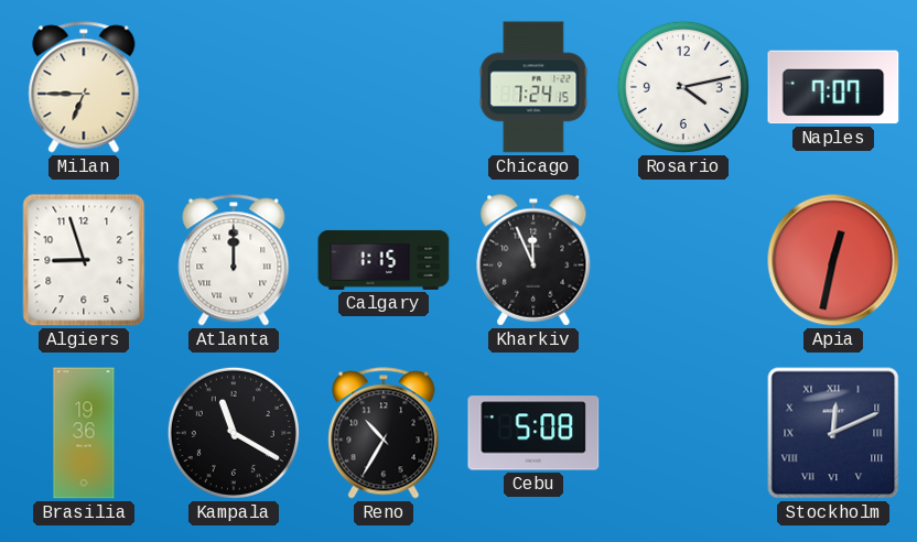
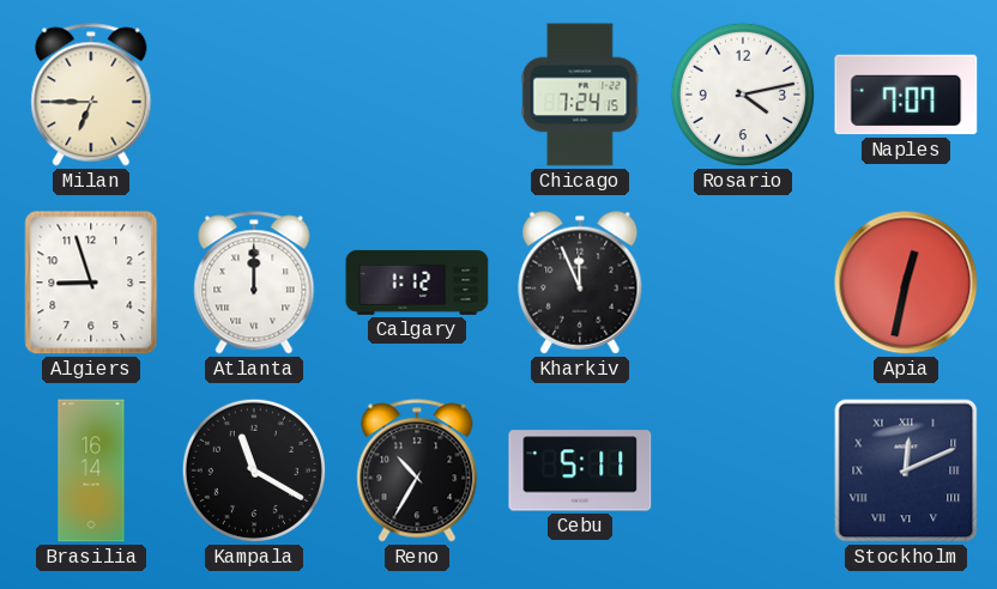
Calgary: 1:15 -> 1:12 (417, 283)
Brasilia: 19:36 -> 16:14 (91, 470)
Cebu: 5:08 -> 5:11 (580, 470)
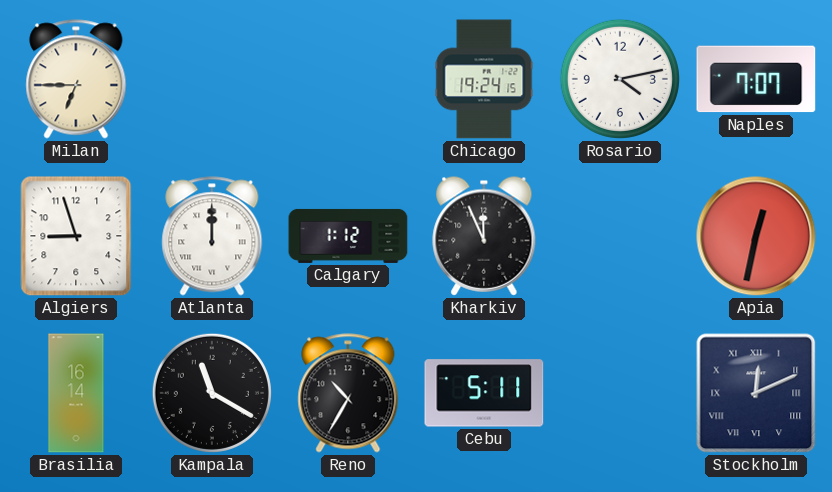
Chicago: 7:24 -> 19:24 (484, 79)
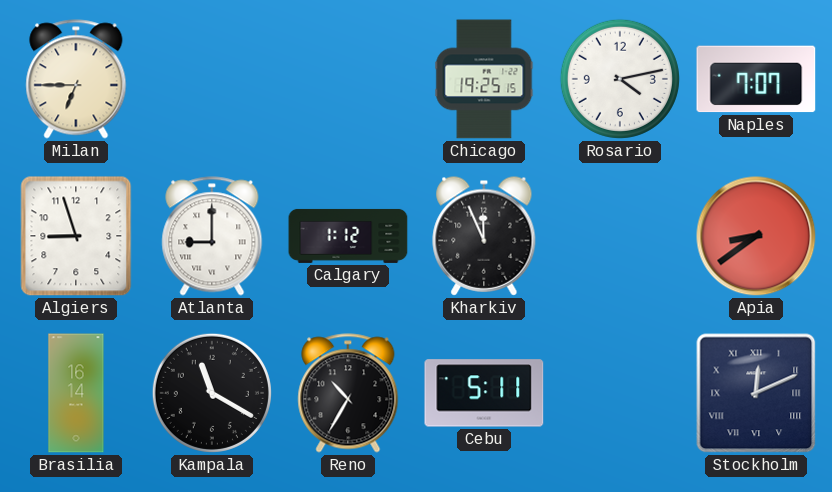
Chicago: 19:24 -> 19:25 (484, 79)
Atlanta: 12:00 -> 9:00 (212, 236)
Apia: 12:32 -> 8:39 (756, 236)
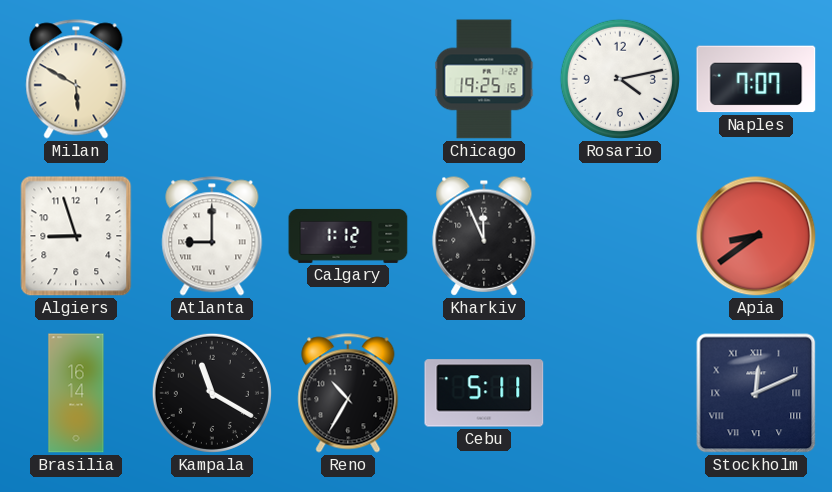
Milan: 6:45 -> 5:50 (76, 79)
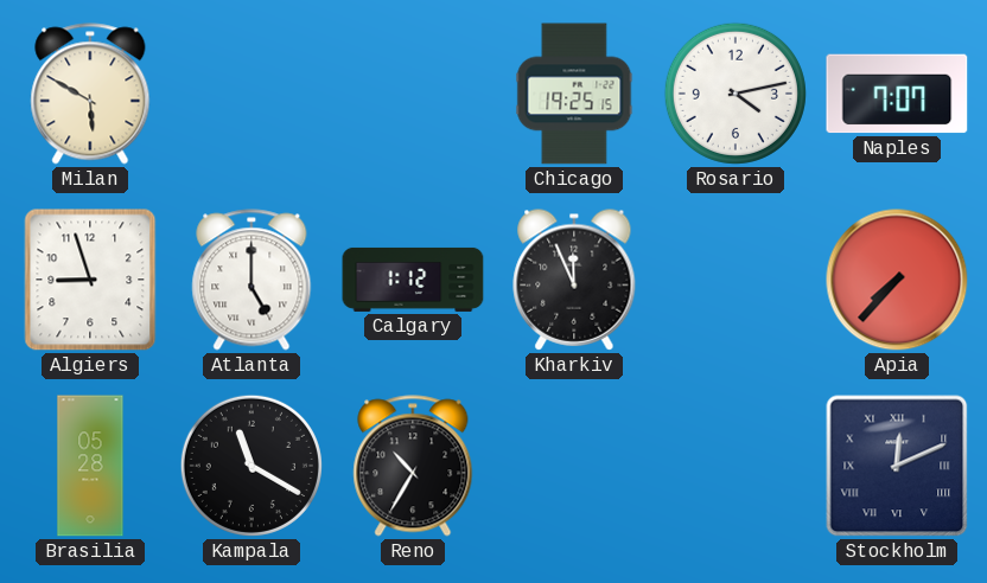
Atlanta: 9:00 -> 5:00 (251, 280)
Apia: 8:39 -> 7:37 (897, 280)
Brasilia: 16:14 -> 05:28 (90, 466)
Cebu: 5:11 -> none (484, 393)
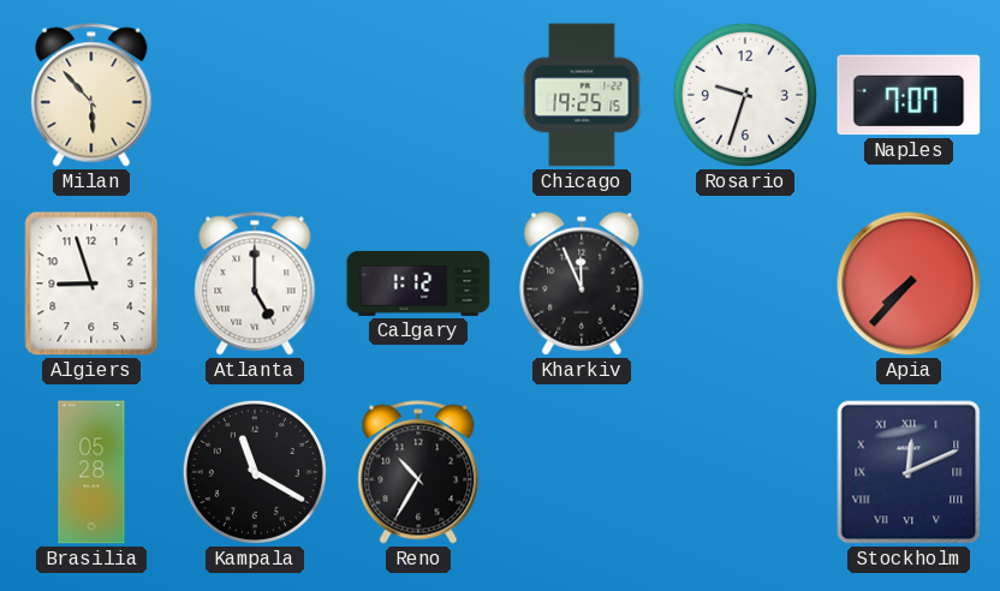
Milan: 5:50 -> 5:53 (91, 95)
Rosario: 4:13 -> 9:33 (745, 95)
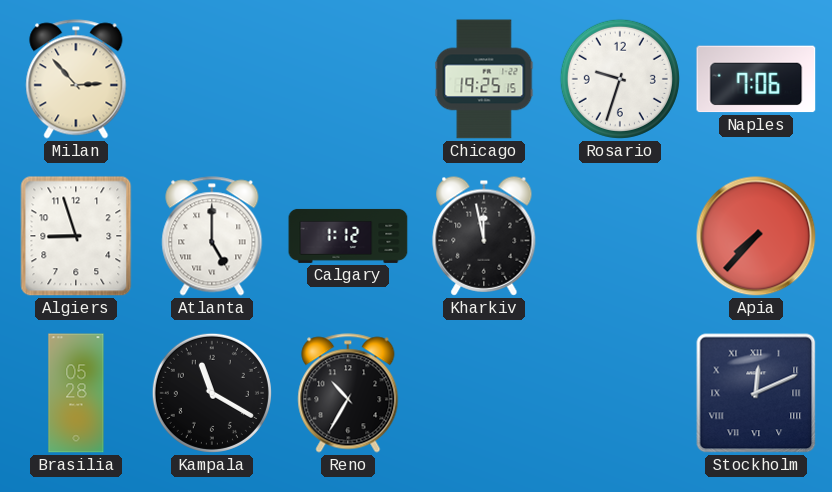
Milan: 5:53 -> 2:53 (76, 79)
Naples: 7:07 -> 7:06 (756, 79)
Kharkiv: 11:56 -> 11:58 (484, 236)
